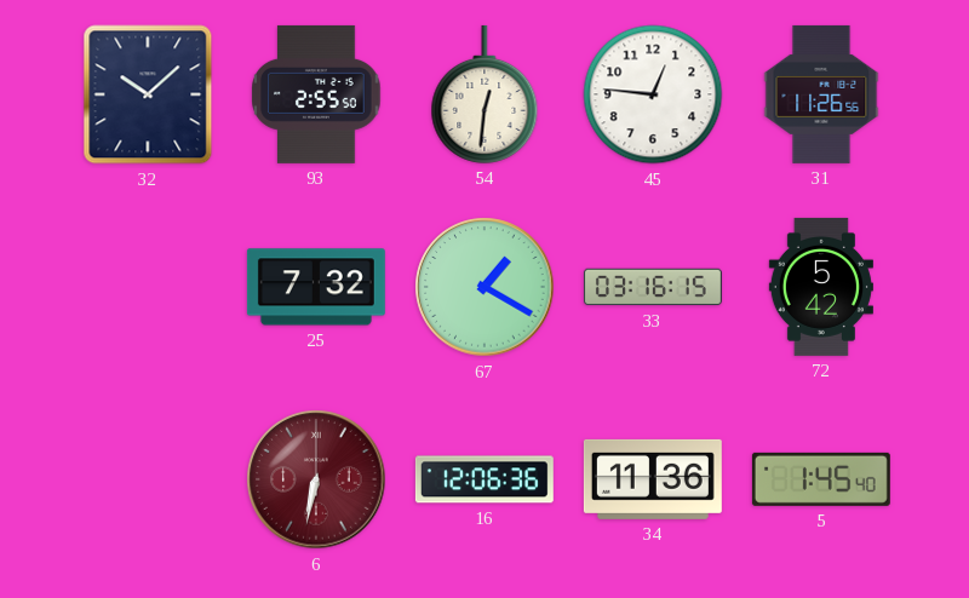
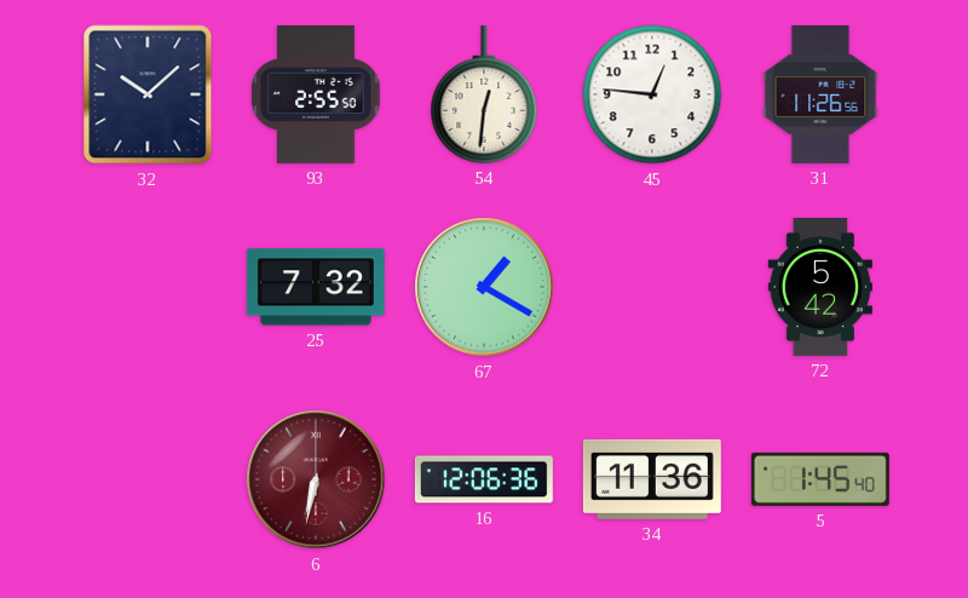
33: 03:16 -> none (653, 287)
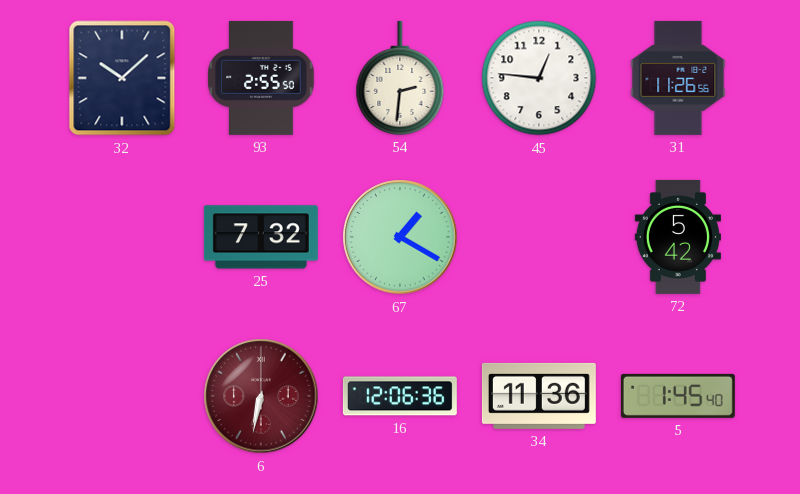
54: 12:31 -> 2:31 (400, 78)
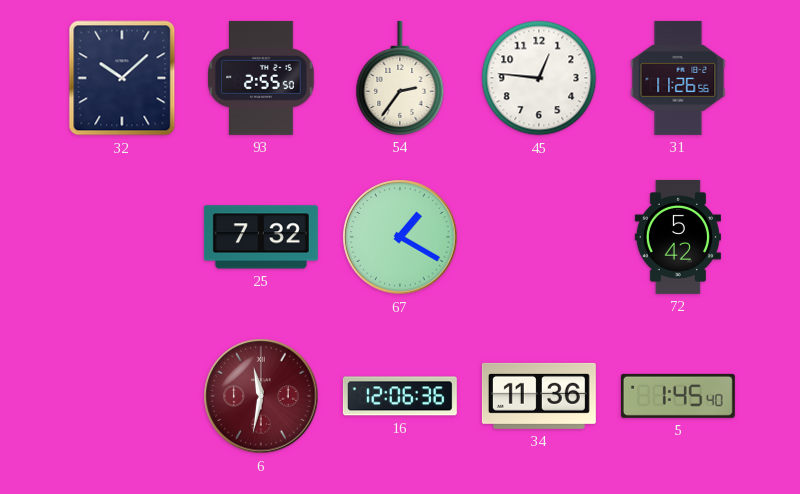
54: 2:31 -> 2:36 (400, 78)
6: 6:32 -> 11:32 (261, 396)
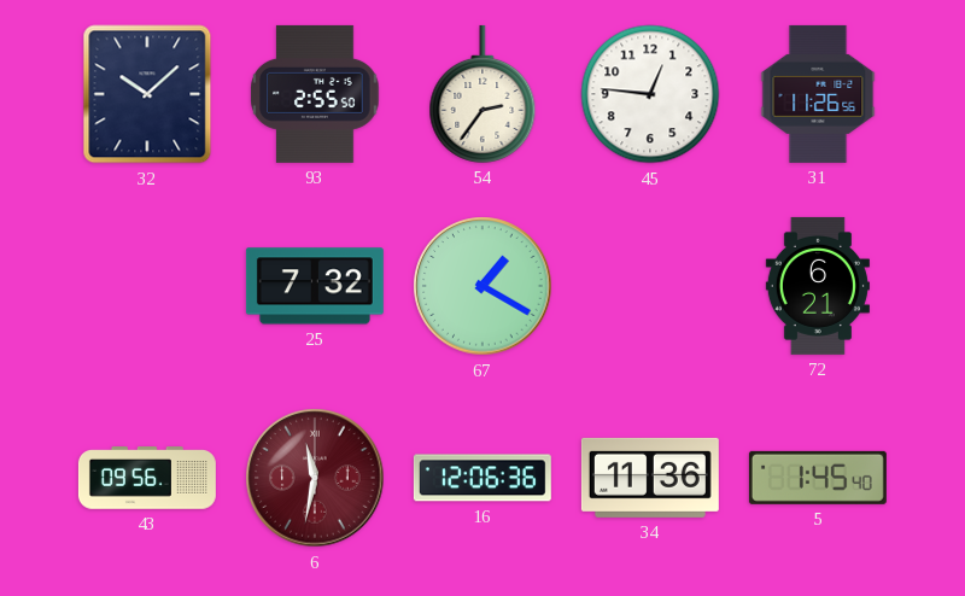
72: 5:42 -> 6:21 (818, 286)
43: none -> 09:56 (147, 479)
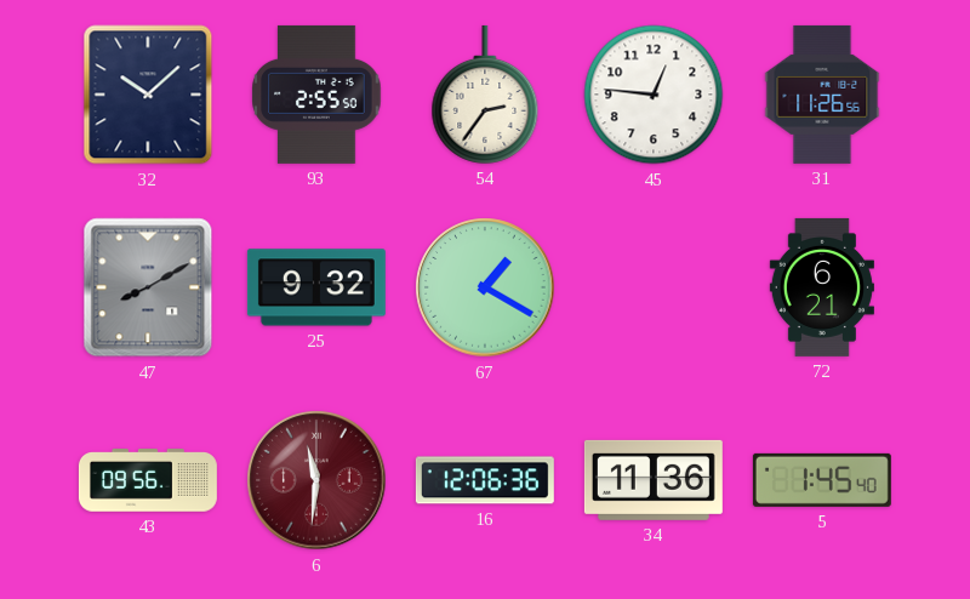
47: none -> 8:10 (148, 287)
25: 7:32 -> 9:32 (316, 287)
6: 11:32 -> 11:31 (316, 480)
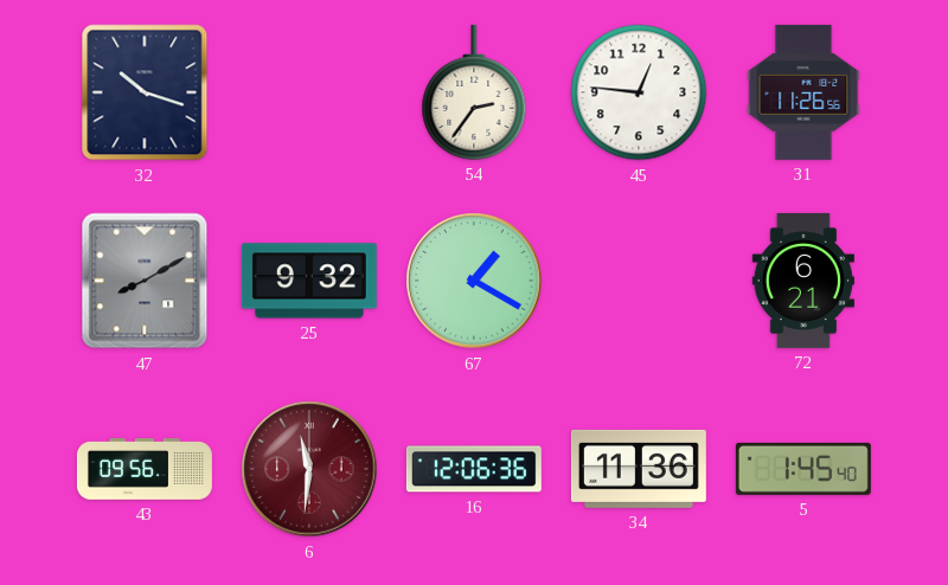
32: 10:08 -> 10:18 (145, 92)
93: 2:55 -> none (316, 95)
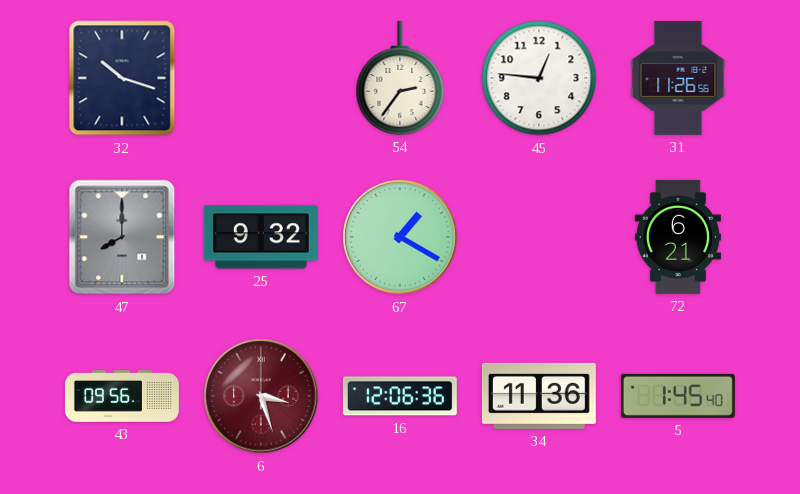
47: 8:10 -> 8:00 (122, 237)
6: 11:31 -> 3:27 (261, 396)
